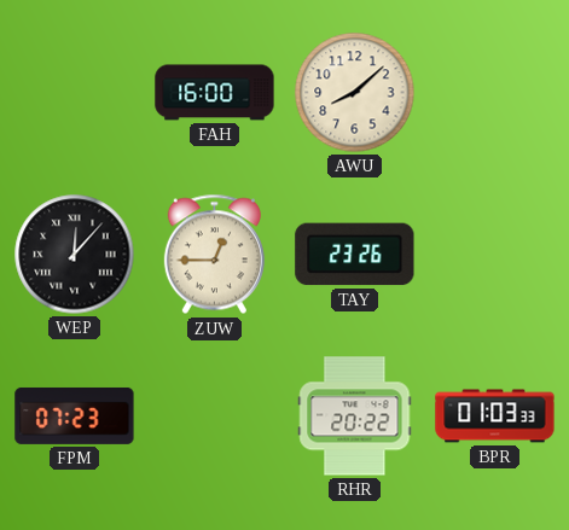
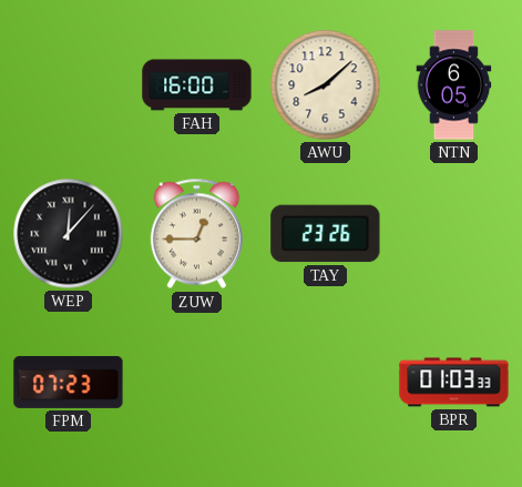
NTN: none -> 6:05 (454, 85)
RHR: 20:22 -> none (355, 417)
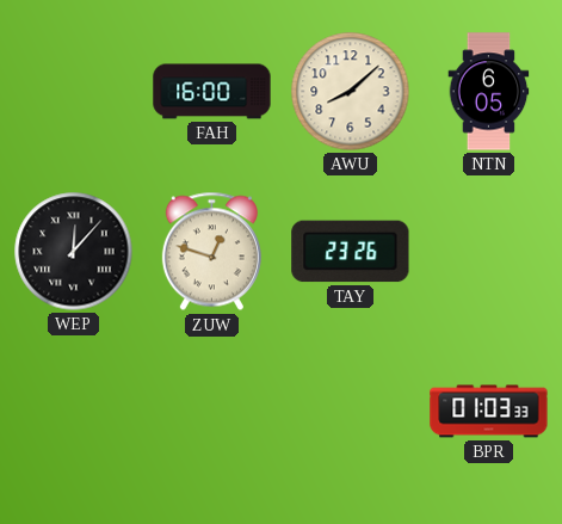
ZUW: 12:45 -> 12:48 (211, 252)
FPM: 07:23 -> none (69, 382)
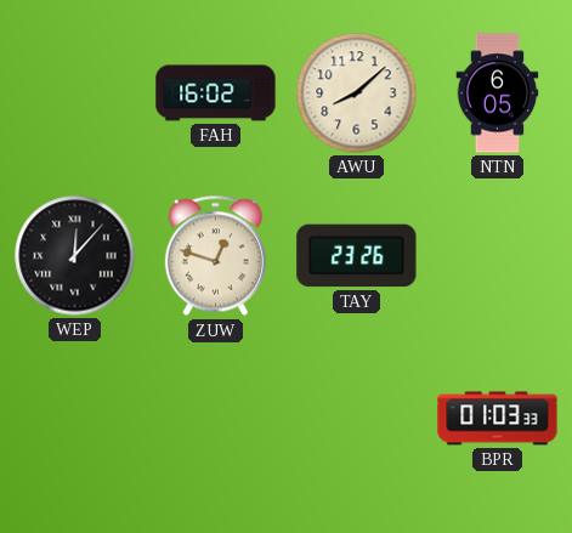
FAH: 16:00 -> 16:02 (216, 93)
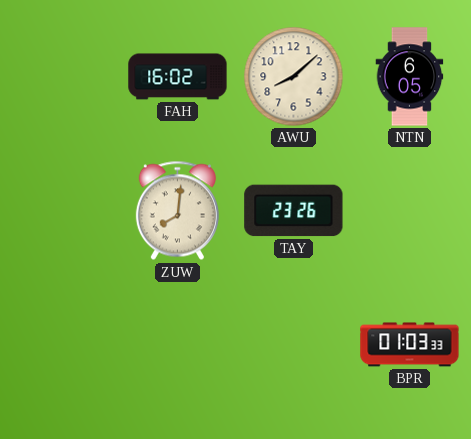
WEP: 12:07 -> none (75, 256)
ZUW: 12:48 -> 8:01 (177, 211)
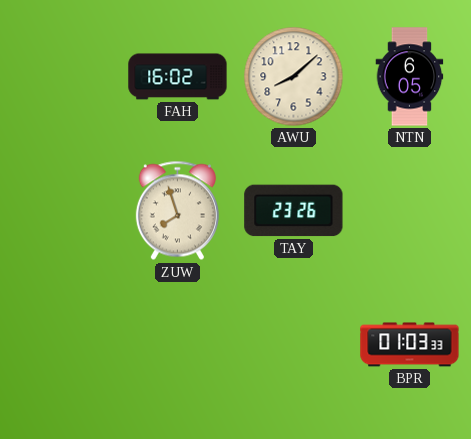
ZUW: 8:01 -> 7:57 (177, 211)
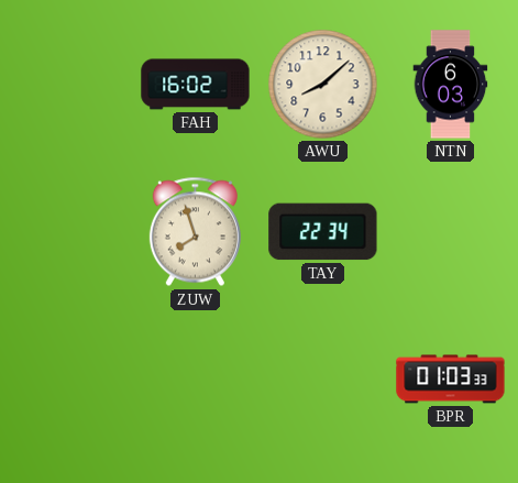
NTN: 6:05 -> 6:03 (451, 85)
TAY: 23:26 -> 22:34 (323, 232)
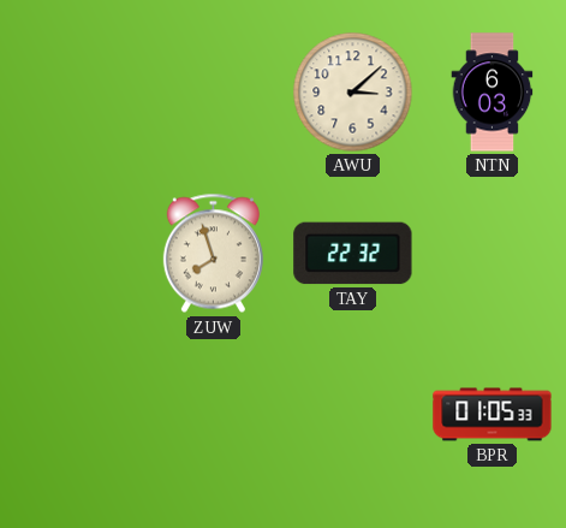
FAH: 16:02 -> none (196, 85)
AWU: 8:08 -> 3:08 (353, 93)
TAY: 22:34 -> 22:32 (353, 254)
BPR: 01:03 -> 01:05 (493, 415)
